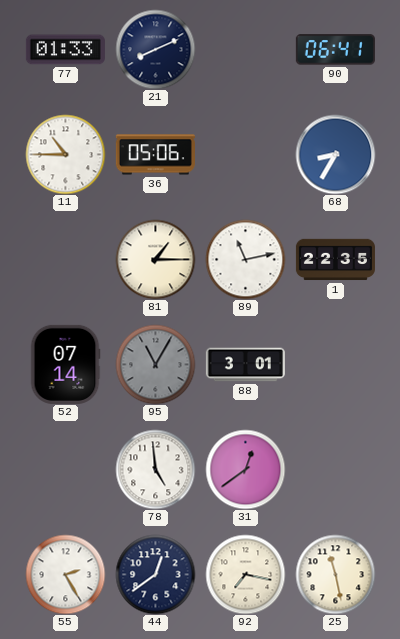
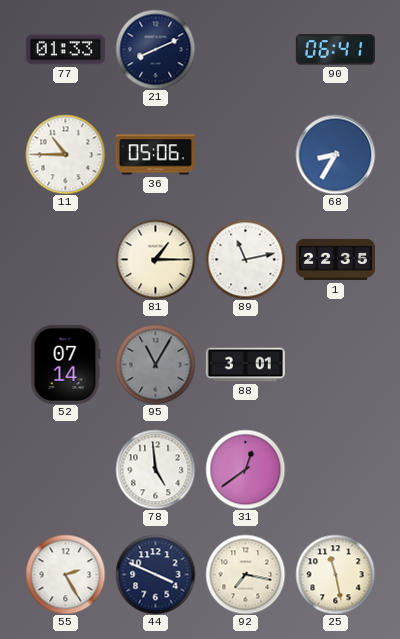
44: 12:39 -> 3:49 (155, 574)
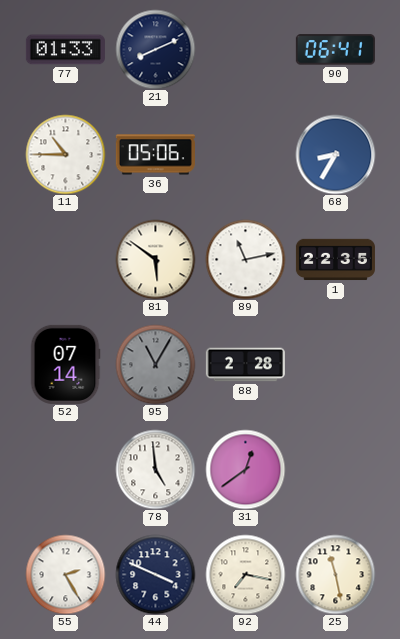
81: 1:15 -> 5:51 (155, 259)
88: 3:01 -> 2:28 (245, 365)
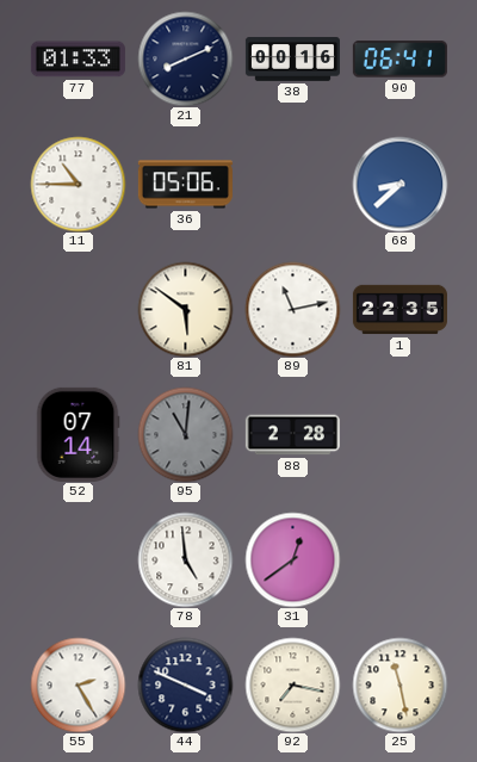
38: none -> 00:16 (292, 60)
68: 8:35 -> 8:38 (399, 184)
95: 11:05 -> 11:01 (185, 434)
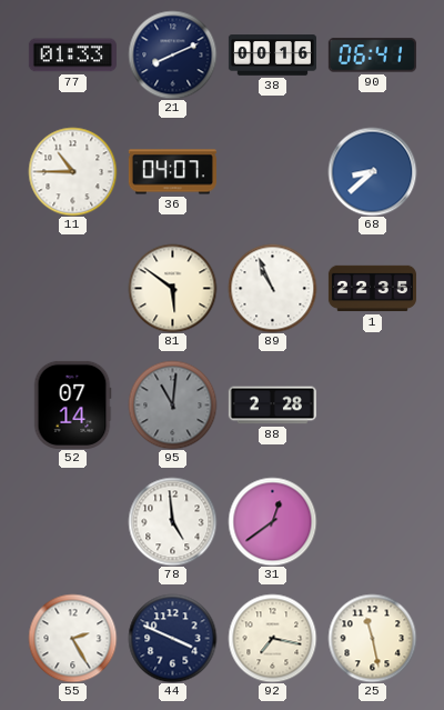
36: 05:06 -> 04:07 (172, 172)
89: 11:13 -> 10:56 (272, 288)
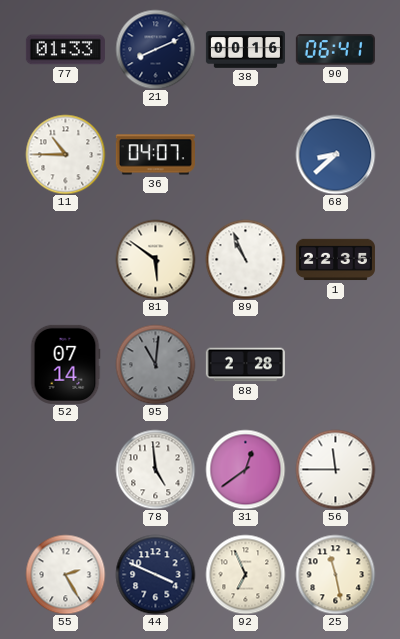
56: none -> 11:45 (335, 469)
92: 7:17 -> 6:56 (245, 574)
